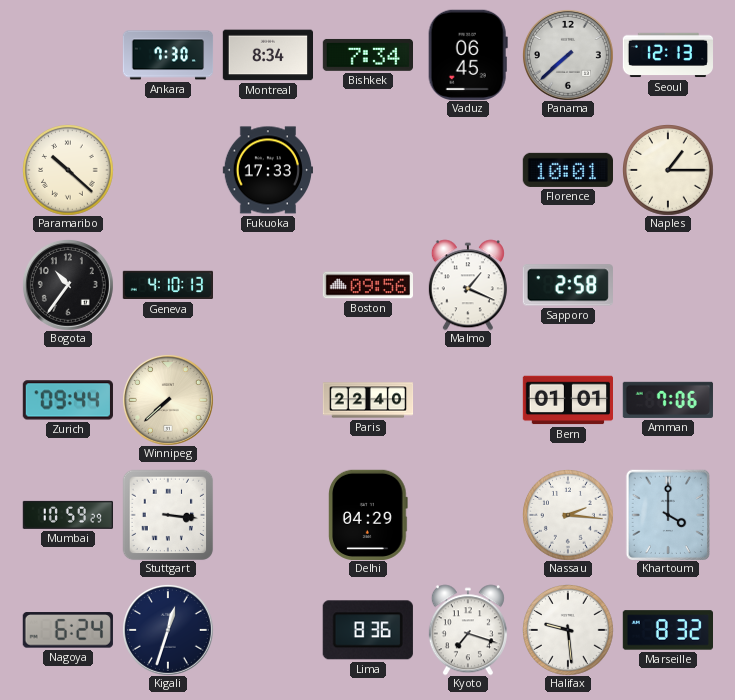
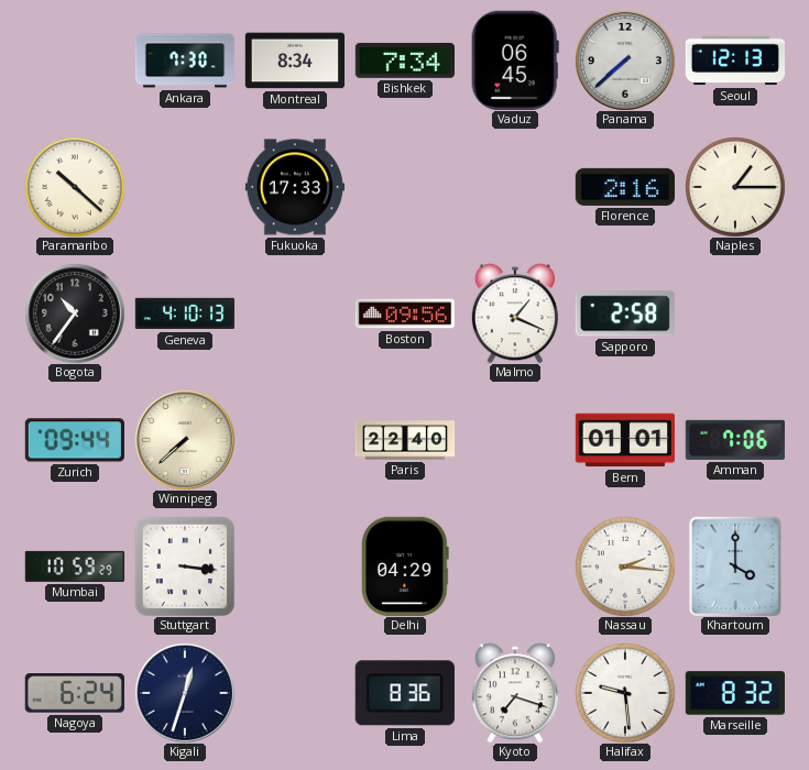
Florence: 10:01 -> 2:16 (624, 187)
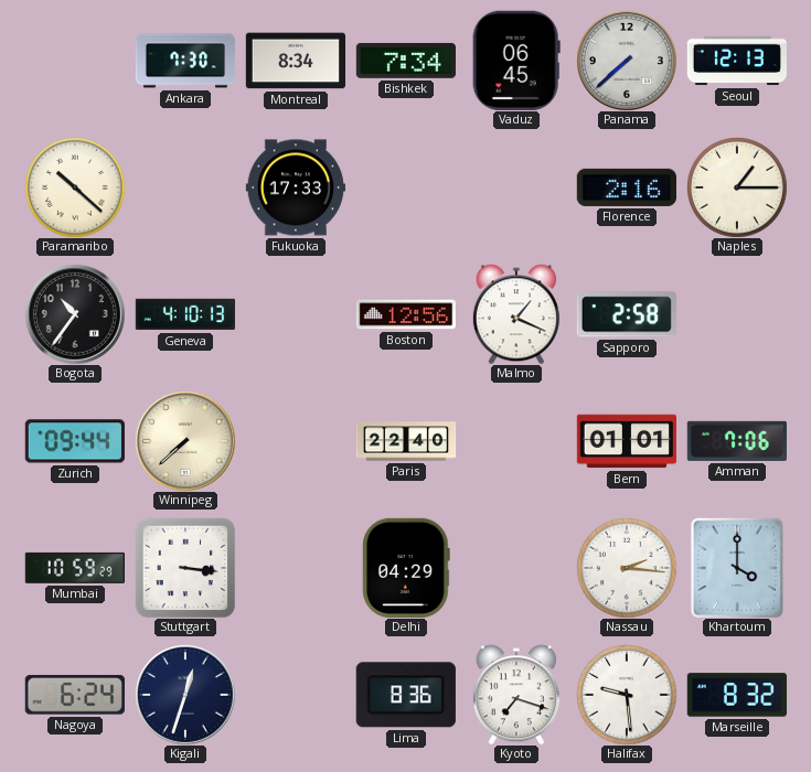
Boston: 09:56 -> 12:56 (405, 314)
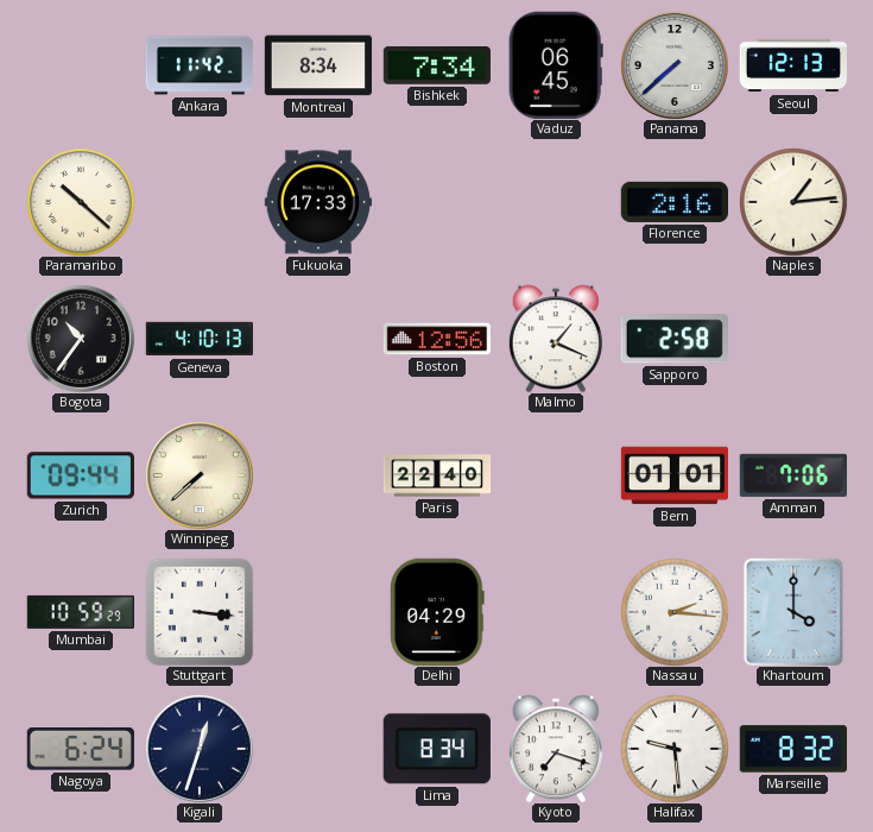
Ankara: 7:30 -> 11:42 (200, 65)
Naples: 1:15 -> 1:14 (793, 202)
Lima: 8:36 -> 8:34 (437, 749)
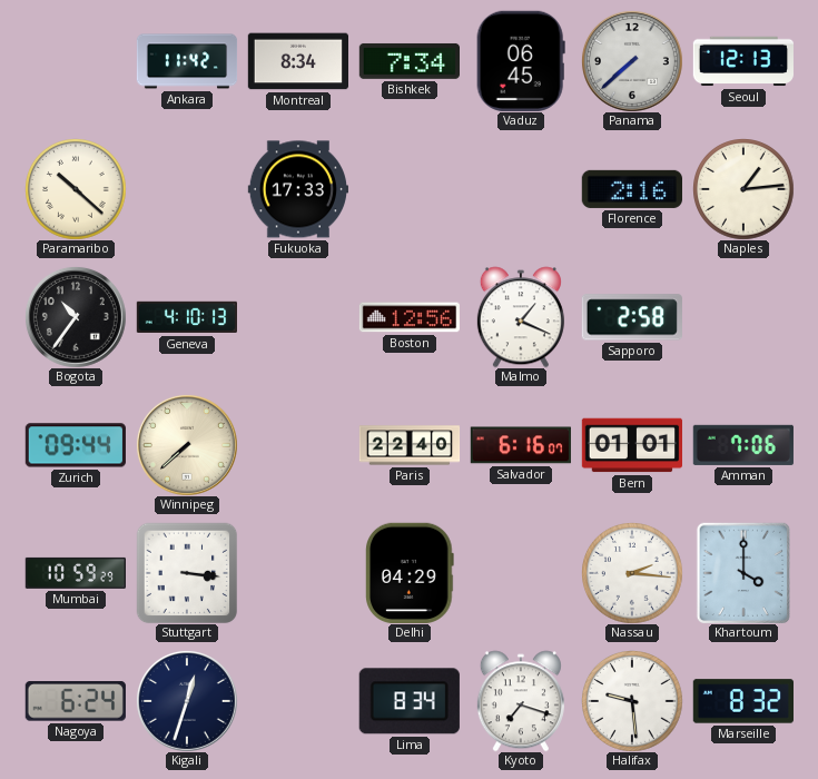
Salvador: none -> 6:16 (521, 445)
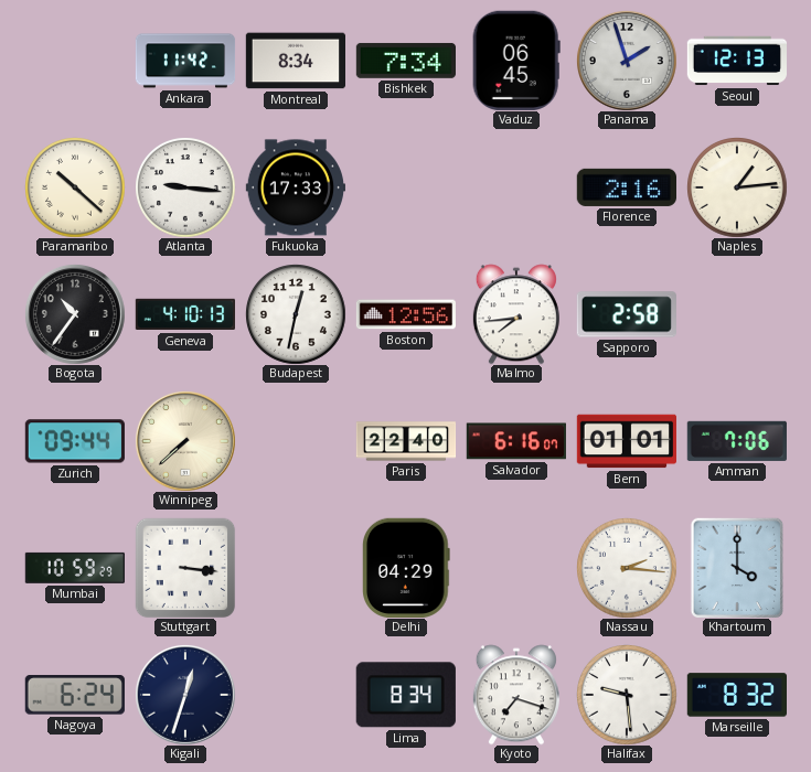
Panama: 7:38 -> 1:57 (627, 61)
Atlanta: none -> 9:16 (185, 187)
Budapest: none -> 12:32 (296, 314)
Malmo: 1:19 -> 7:44 (516, 314)
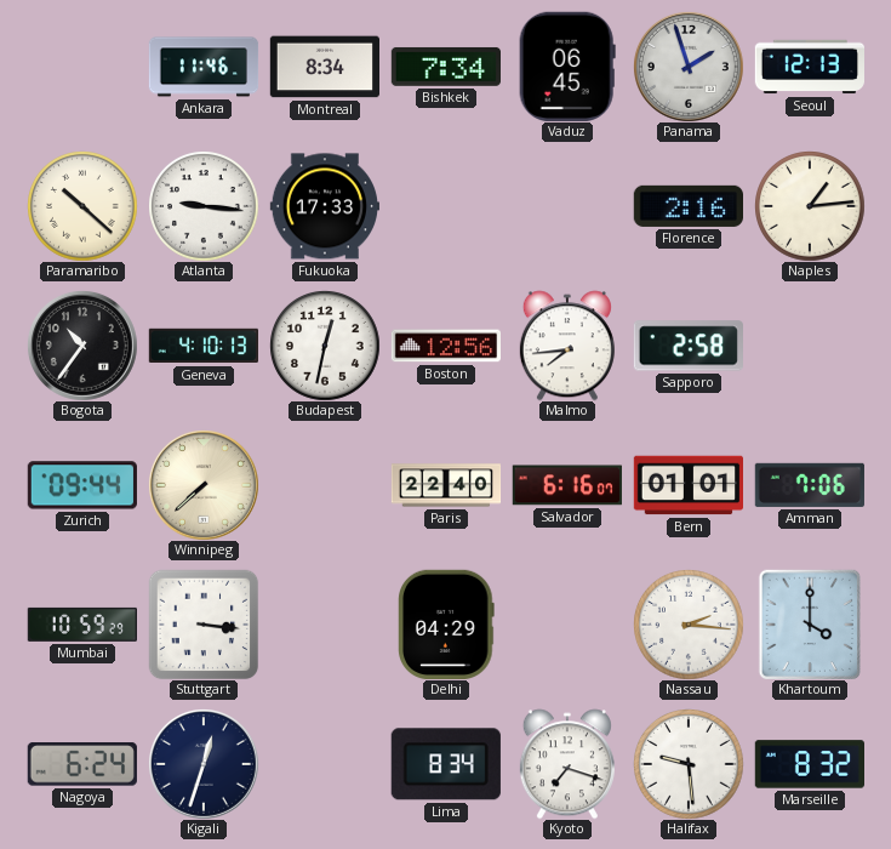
Ankara: 11:42 -> 11:46 (204, 67)
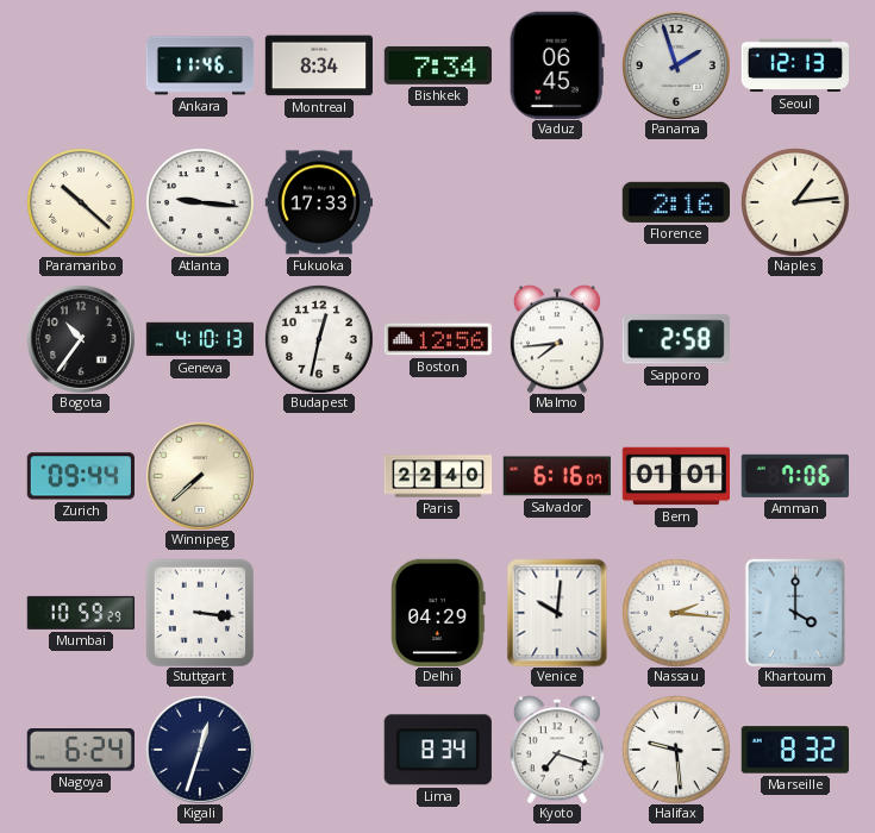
Venice: none -> 10:01 (557, 613)
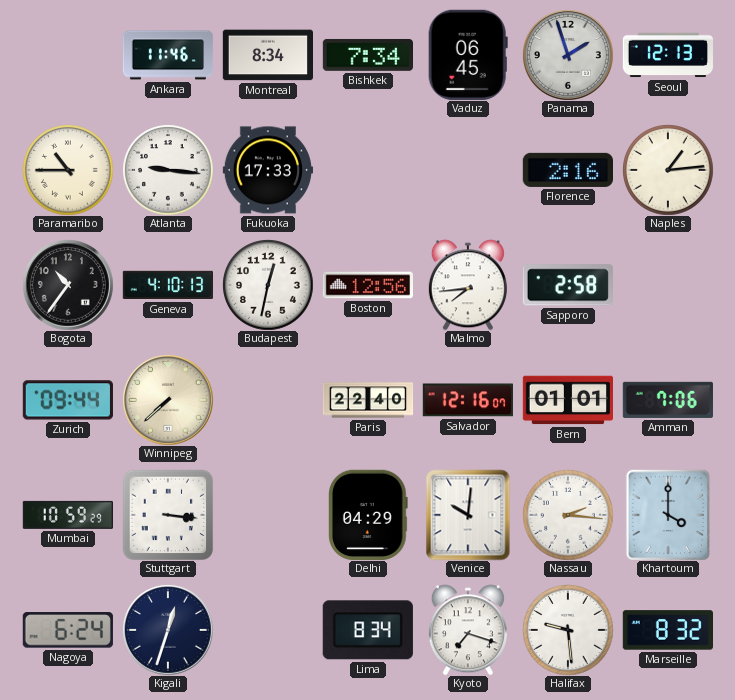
Paramaribo: 10:22 -> 10:45 (68, 170)
Salvador: 6:16 -> 12:16 (468, 400)
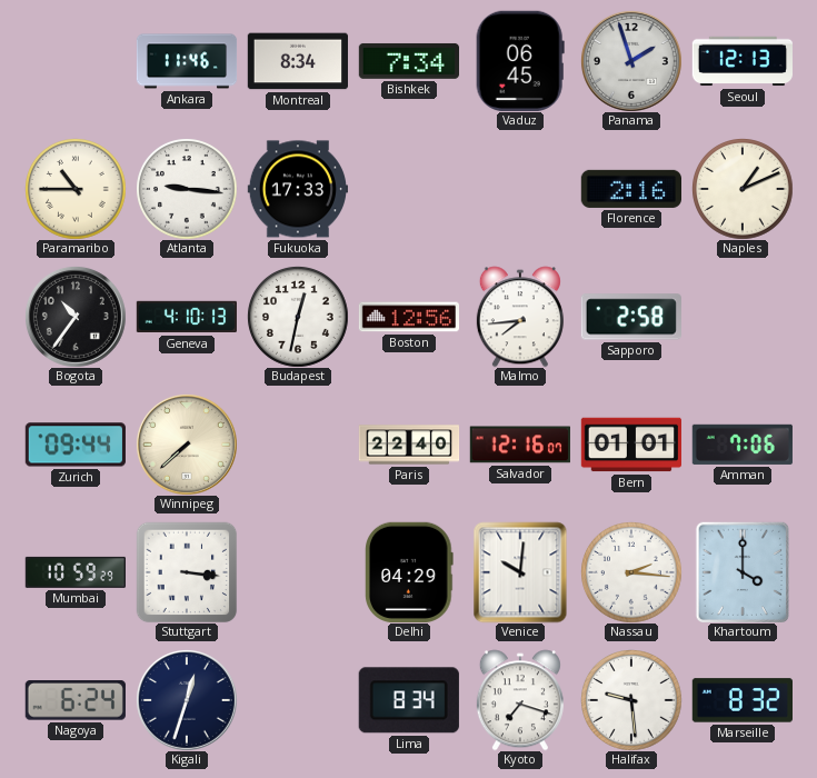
Naples: 1:14 -> 1:11 (743, 189)
